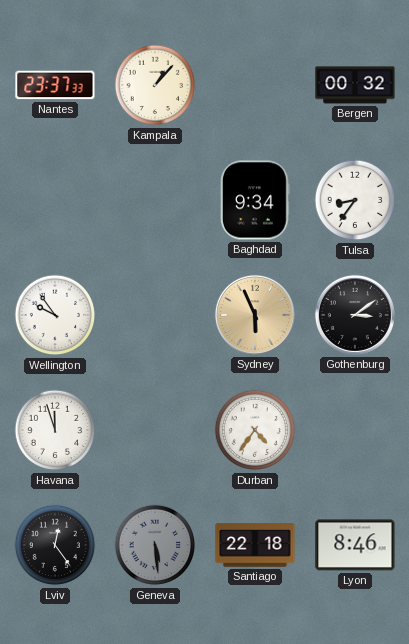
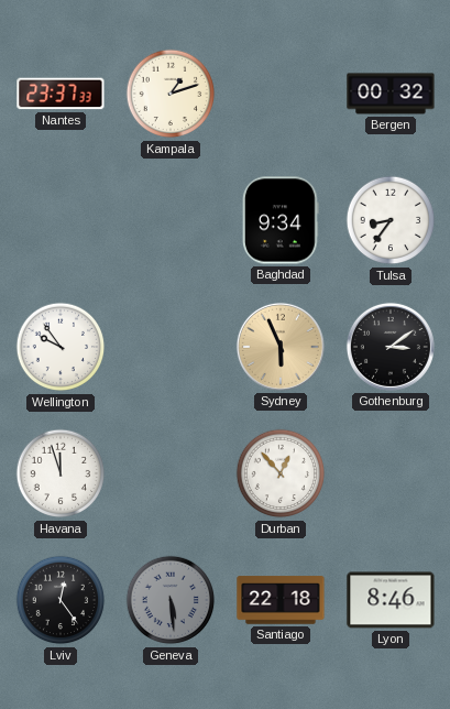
Kampala: 1:07 -> 1:12 (171, 94)
Durban: 4:36 -> 12:53 (281, 473)
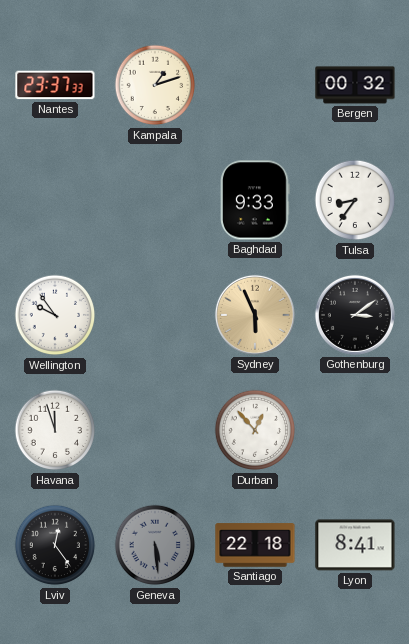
Baghdad: 9:34 -> 9:33 (255, 200)
Lyon: 8:46 -> 8:41 (355, 545)
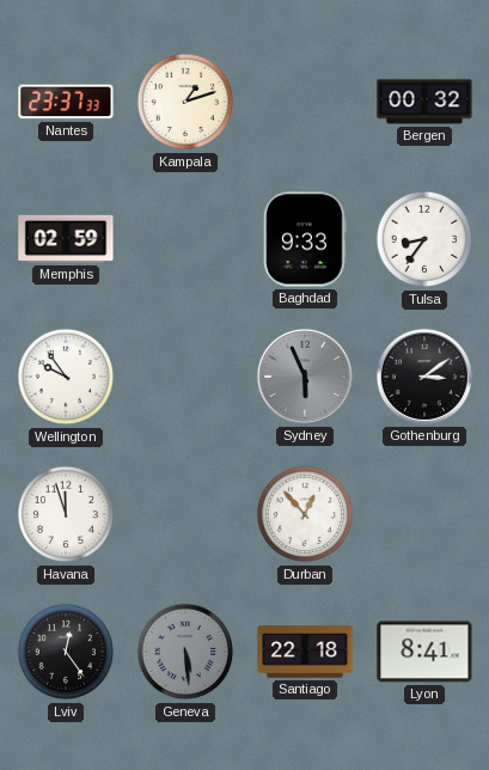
Memphis: none -> 02:59 (66, 239)
Sydney dial: champagne -> grey (305, 377)
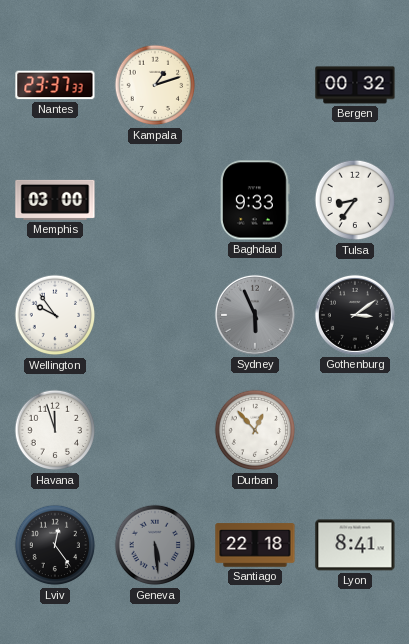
Memphis: 02:59 -> 03:00 (55, 200)
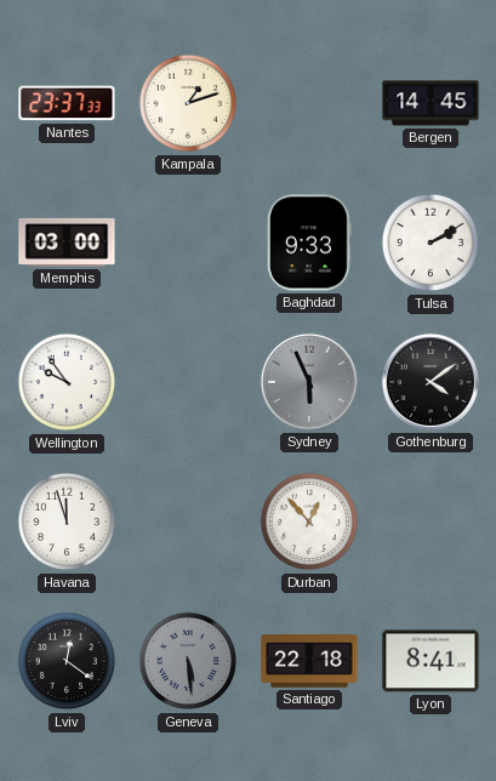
Bergen: 00:32 -> 14:45 (431, 103)
Tulsa: 8:36 -> 2:10 (431, 243)
Gothenburg: 3:09 -> 4:09 (431, 382)
Lviv: 12:24 -> 12:21 (67, 661)
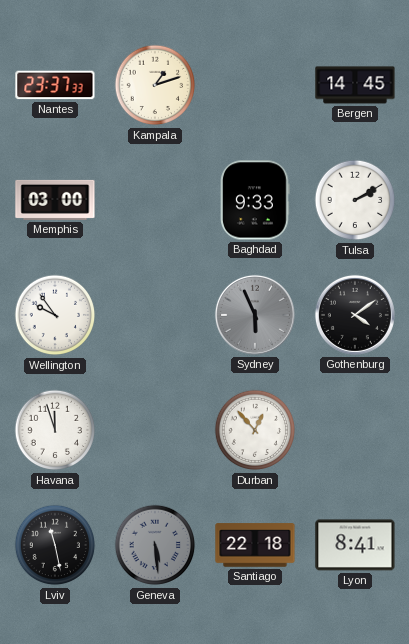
Lviv: 12:21 -> 11:28 (55, 545)
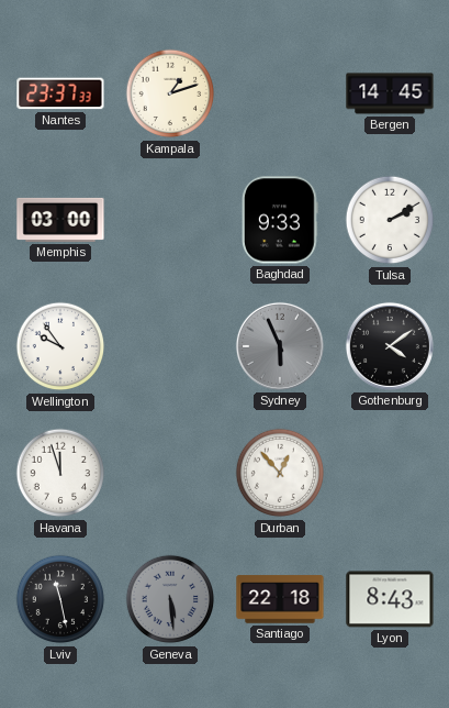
Lyon: 8:41 -> 8:43 (390, 599)
